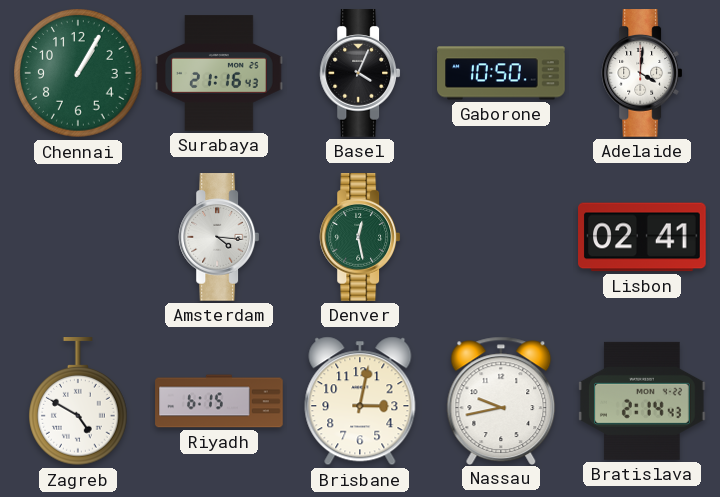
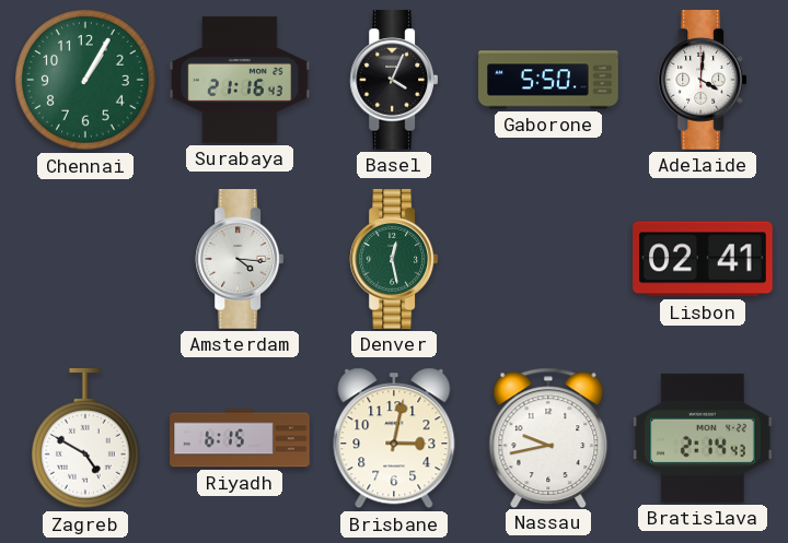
Gaborone: 10:50 -> 5:50 (548, 80)
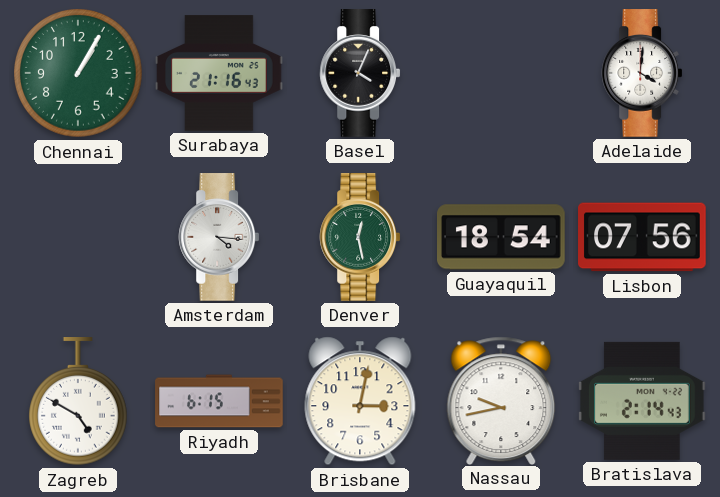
Gaborone: 5:50 -> none (548, 80)
Guayaquil: none -> 18:54 (502, 237)
Lisbon: 02:41 -> 07:56 (642, 237)
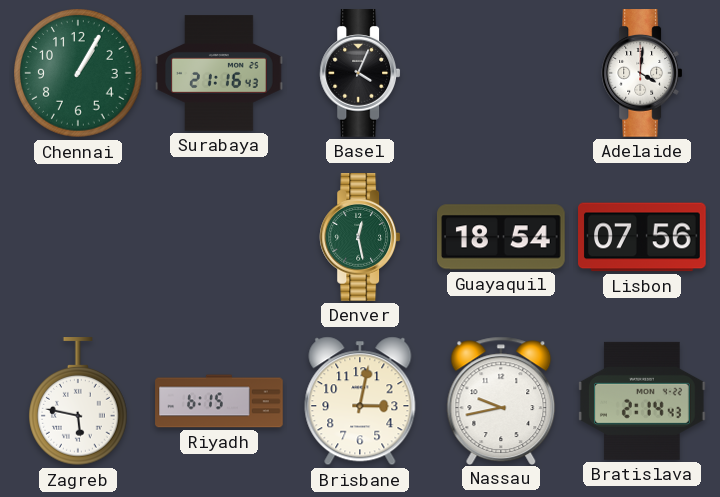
Amsterdam: 4:16 -> none (219, 237)
Zagreb: 4:50 -> 5:47 (79, 402)
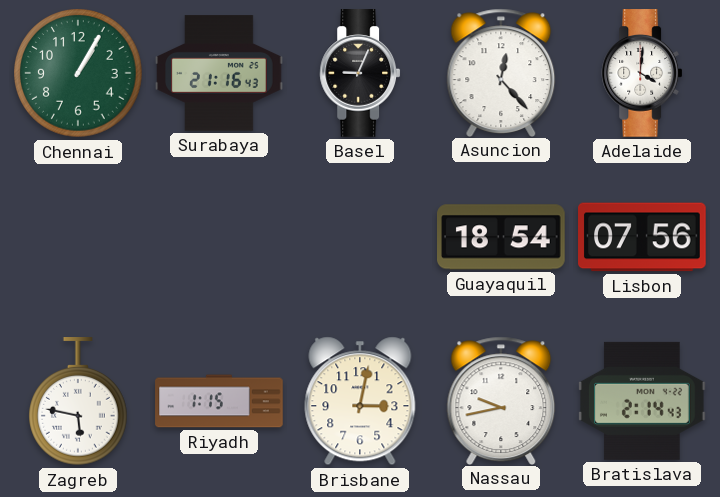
Basel: 4:04 -> 9:04 (360, 73)
Asuncion: none -> 12:23 (501, 72)
Denver: 12:28 -> none (360, 237)
Riyadh: 6:15 -> 1:15 (219, 401)
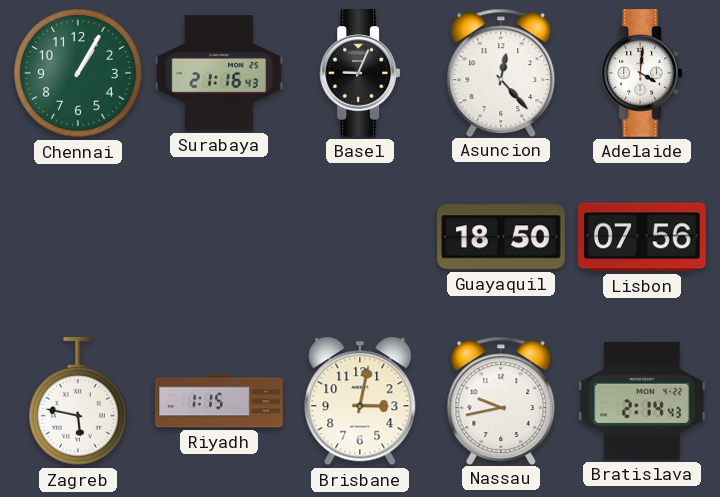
Guayaquil: 18:54 -> 18:50 (502, 237)
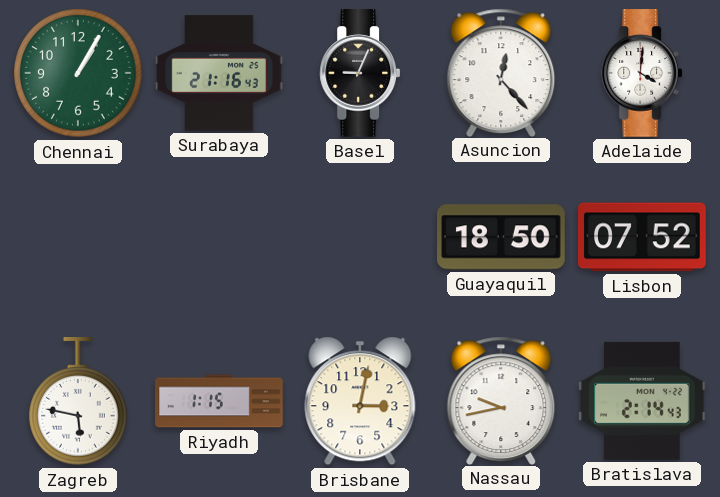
Lisbon: 07:56 -> 07:52 (642, 237)
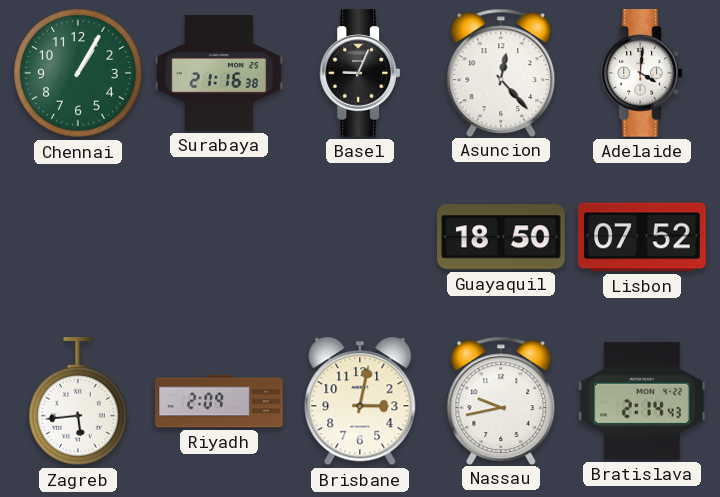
Surabaya: 21:16:43 -> 21:16:38 (219, 73)
Zagreb: 5:47 -> 5:44 (79, 402)
Riyadh: 1:15 -> 2:09 (219, 401)
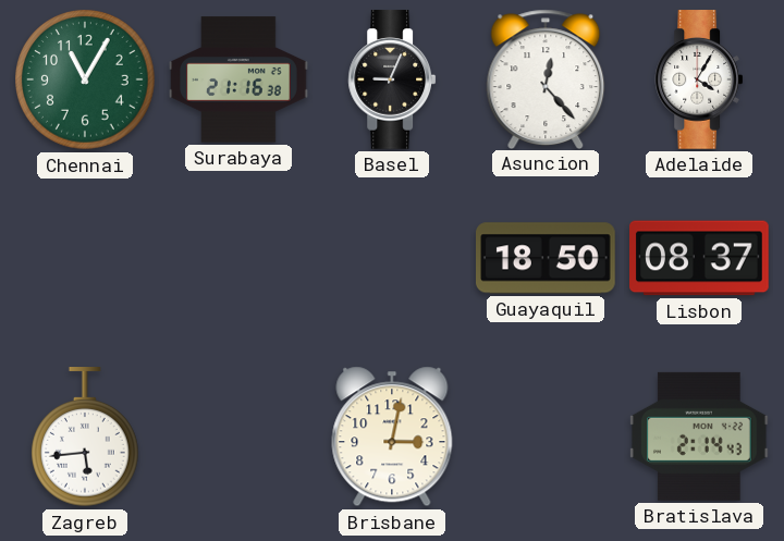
Chennai: 1:05 -> 11:05 (85, 79)
Adelaide: 4:01 -> 4:05 (699, 79)
Lisbon: 07:52 -> 08:37 (699, 258)
Riyadh: 2:09 -> none (219, 401)
Nassau: 9:43 -> none (501, 400)
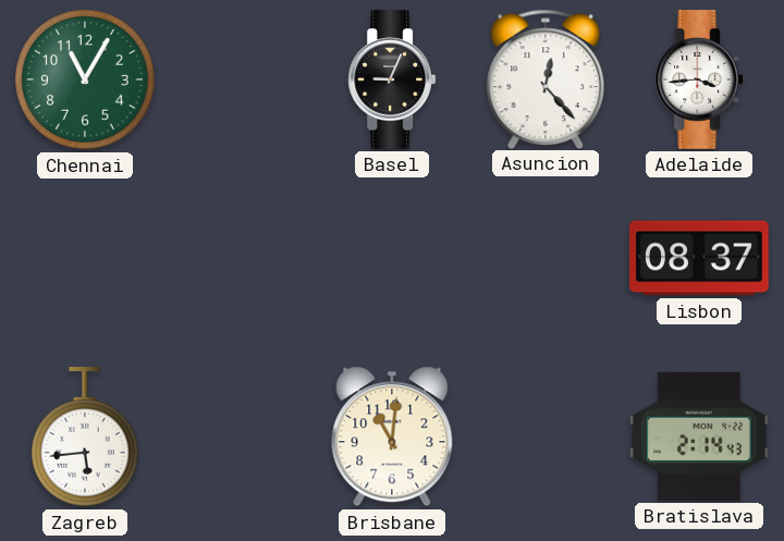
Surabaya: 21:16 -> none (238, 79)
Adelaide: 4:05 -> 3:44 (699, 79)
Guayaquil: 18:50 -> none (547, 258)
Brisbane: 3:02 -> 11:01 (392, 437)
